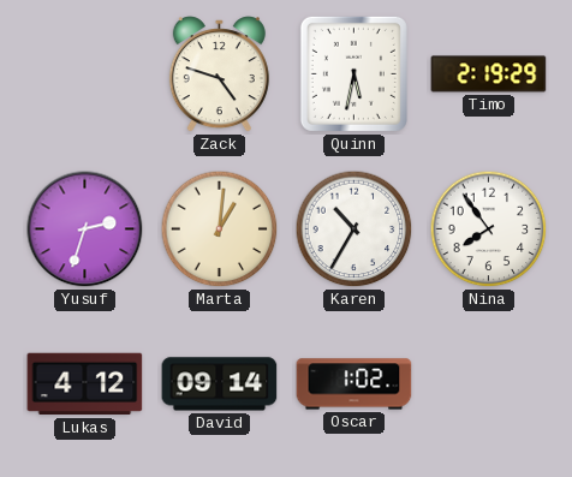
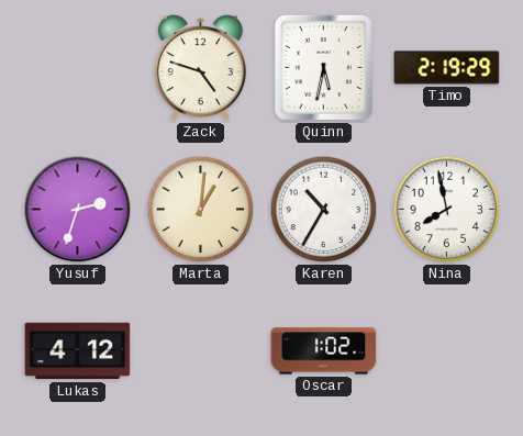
Nina: 7:54 -> 7:58 (447, 210)
David: 09:14 -> none (220, 384)
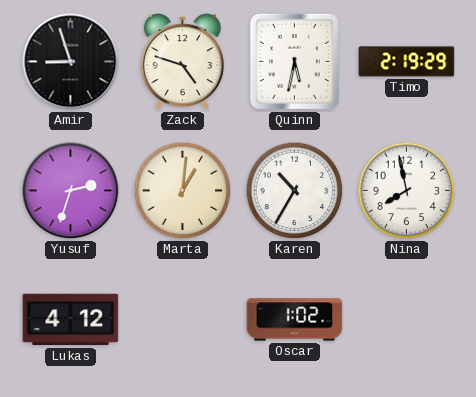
Amir: none -> 8:57 (71, 62)
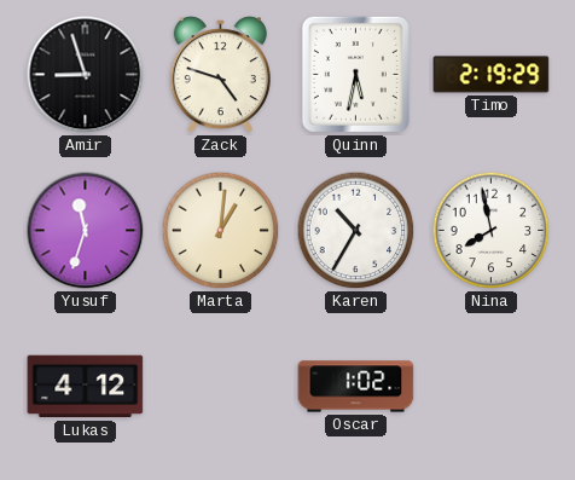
Yusuf: 2:33 -> 11:33 (86, 231)
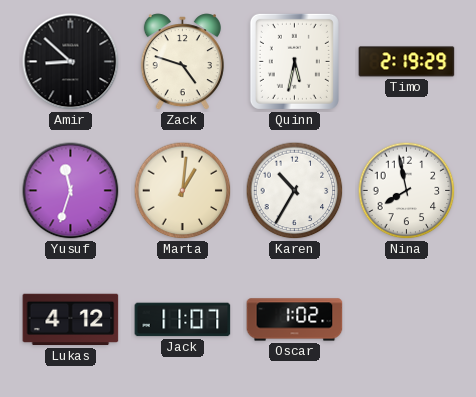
Amir: 8:57 -> 8:52 (71, 62)
Jack: none -> 11:07 (183, 320)
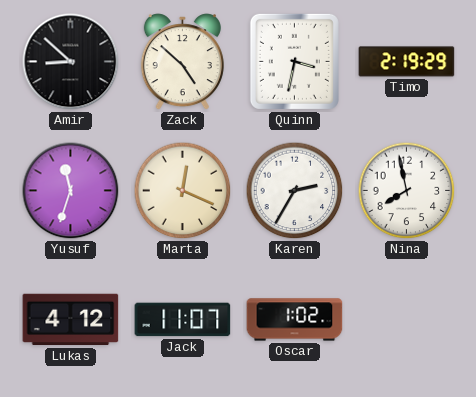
Zack: 4:48 -> 4:52 (182, 62)
Quinn: 5:32 -> 3:32 (294, 61)
Marta: 1:01 -> 12:19 (183, 191)
Karen: 10:35 -> 2:35 (295, 191)
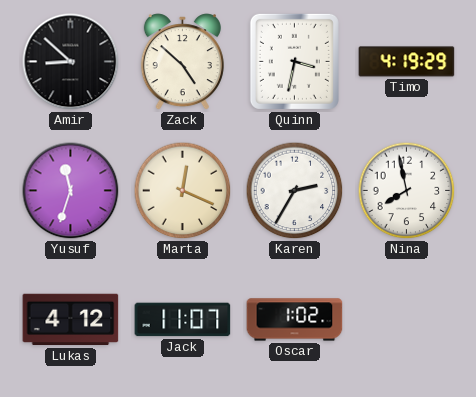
Timo: 2:19 -> 4:19 (407, 62)
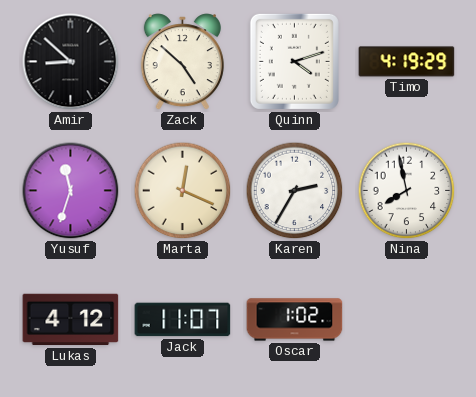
Quinn: 3:32 -> 4:12 (294, 61)
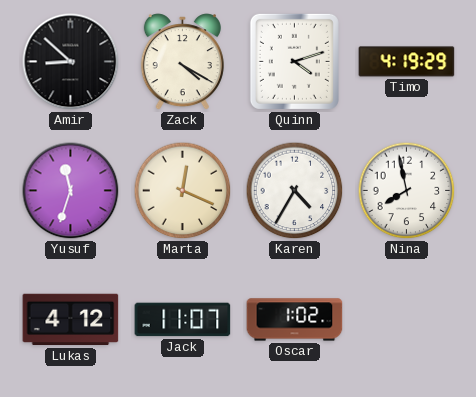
Zack: 4:52 -> 4:20 (182, 62)
Karen: 2:35 -> 4:35 (295, 191)
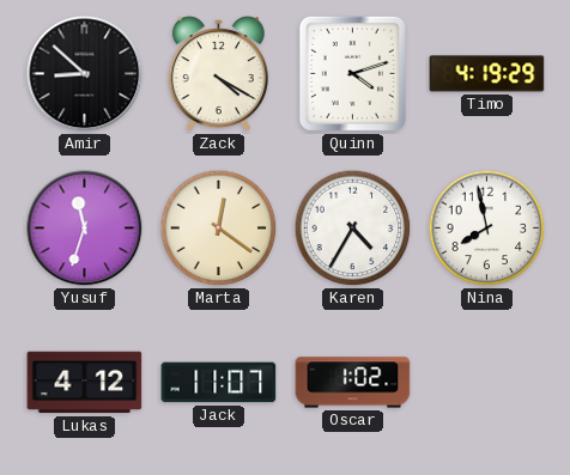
Marta: 12:19 -> 12:21 (219, 229)
